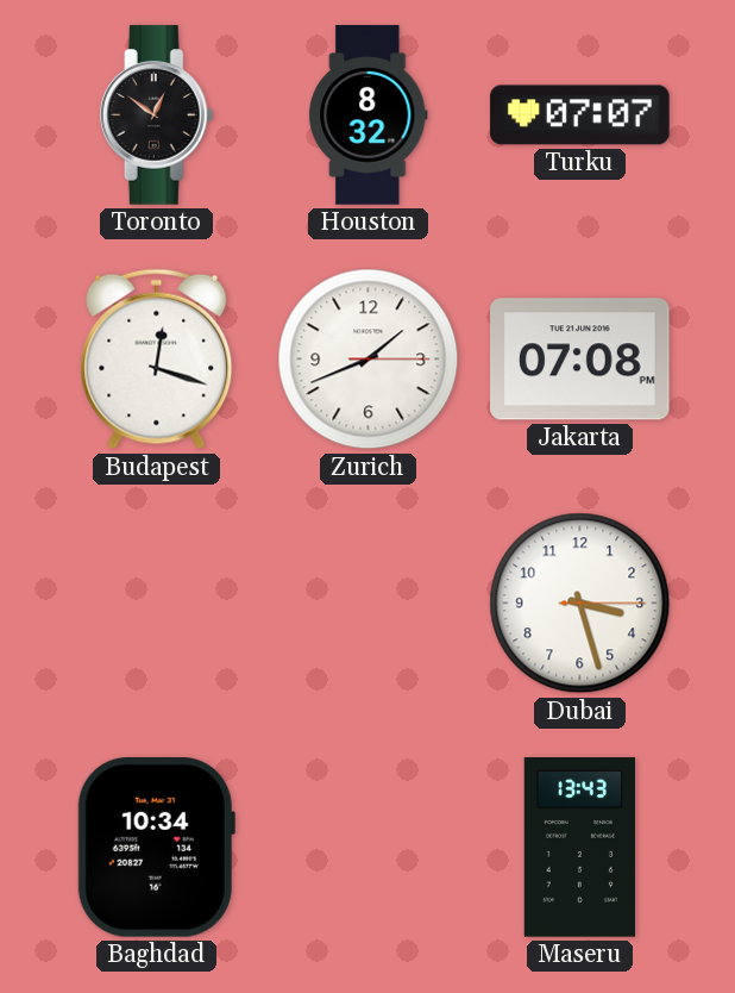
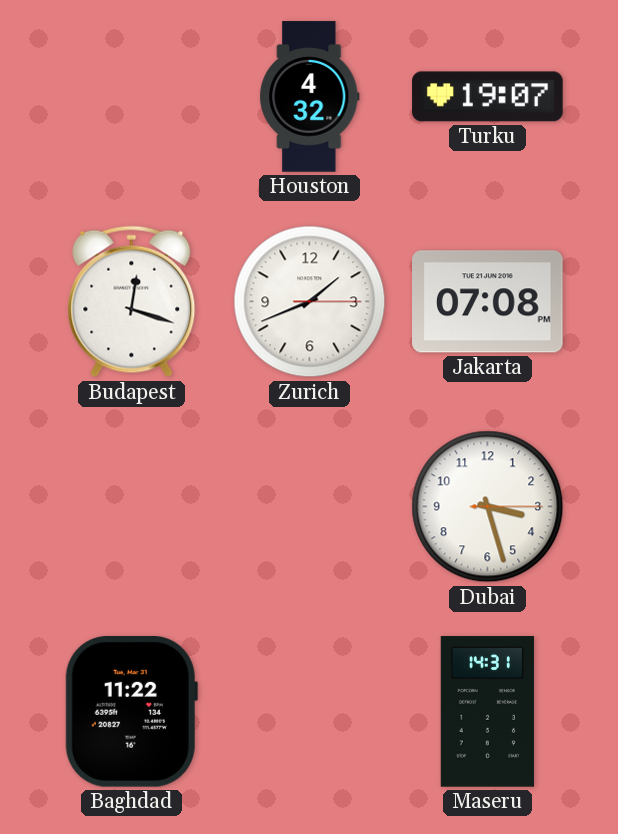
Toronto: 12:51 -> none (157, 115)
Houston: 8:32 -> 4:32 (310, 97)
Turku: 07:07 -> 19:07 (488, 97)
Baghdad: 10:34 -> 11:22 (131, 712)
Maseru: 13:43 -> 14:31 (487, 712)
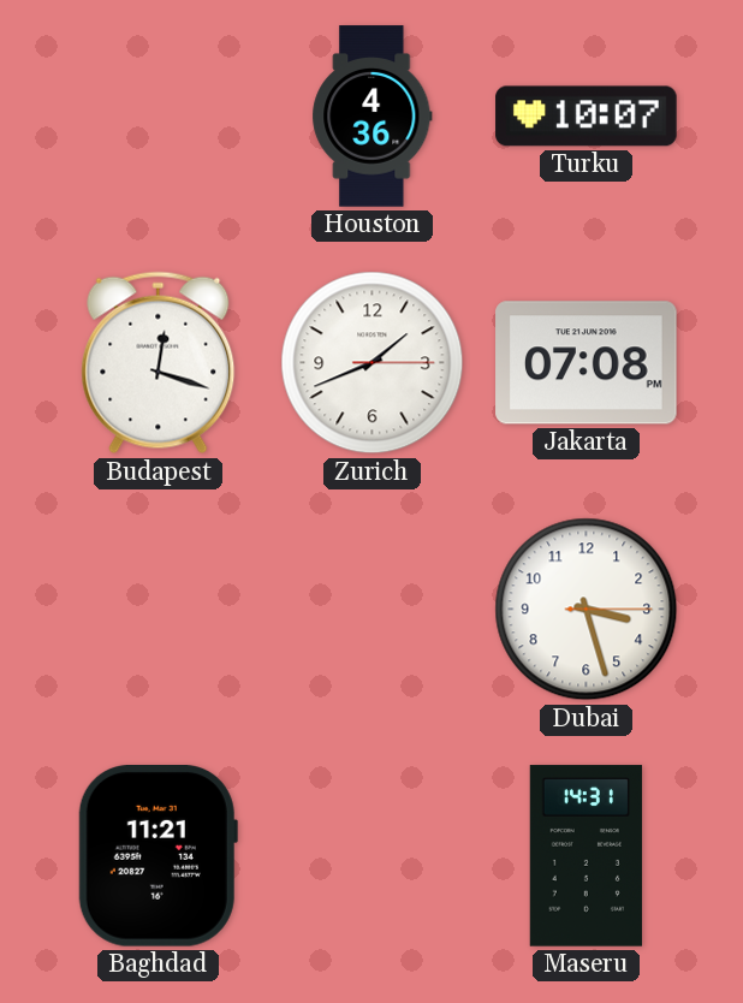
Houston: 4:32 -> 4:36 (373, 117)
Turku: 19:07 -> 10:07 (587, 117)
Baghdad: 11:22 -> 11:21 (157, 856)
